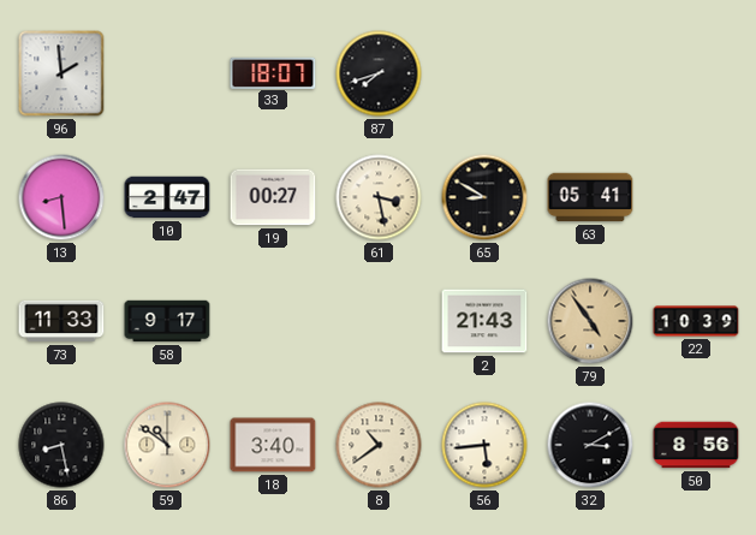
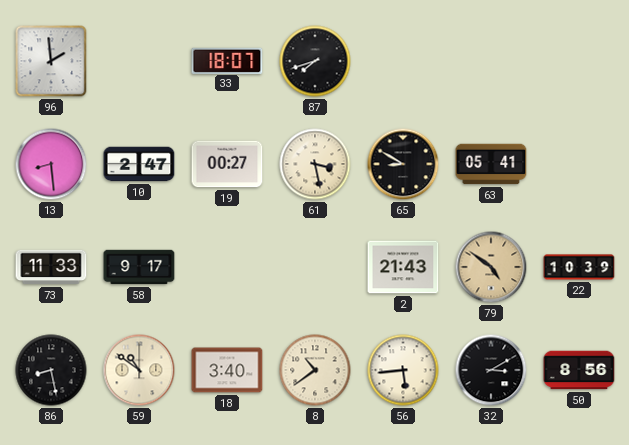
79: 4:54 -> 4:51 (491, 267)
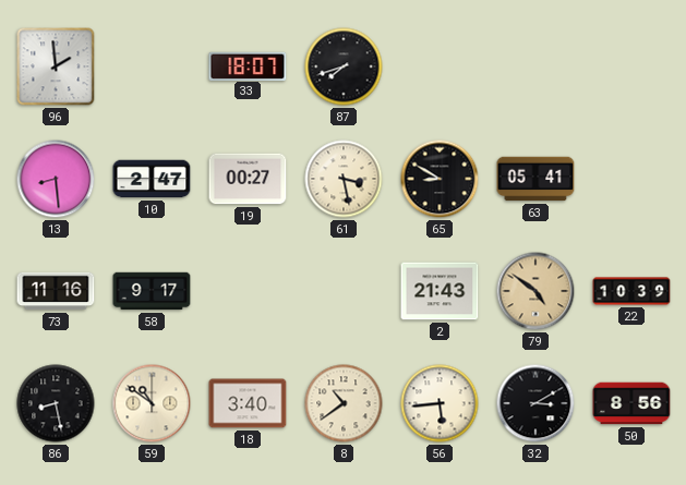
73: 11:33 -> 11:16 (56, 291)
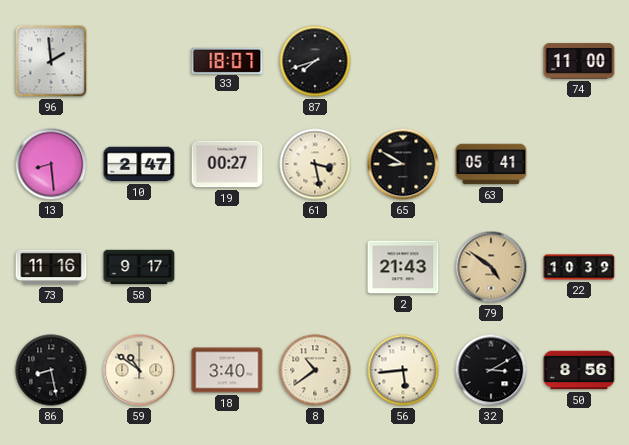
74: none -> 11:00 (579, 61)
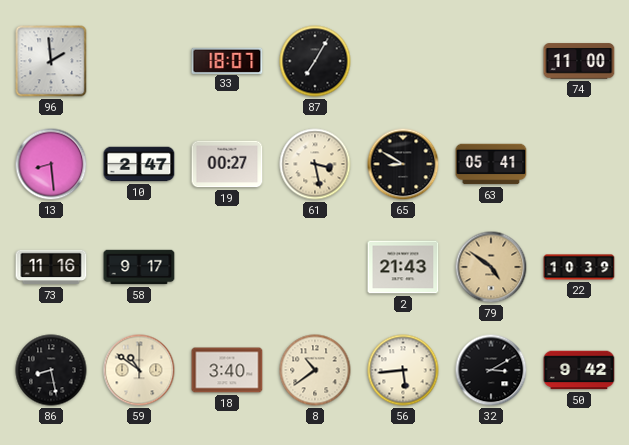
87: 7:42 -> 7:05 (315, 61)
50: 8:56 -> 9:42 (579, 370)
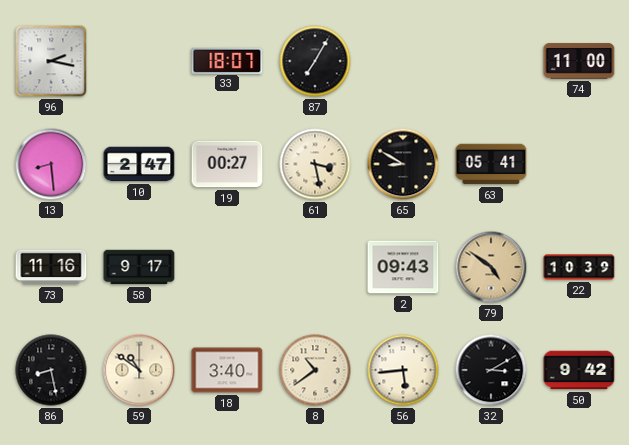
96: 1:59 -> 2:17 (51, 61)
2: 21:43 -> 09:43 (403, 267)
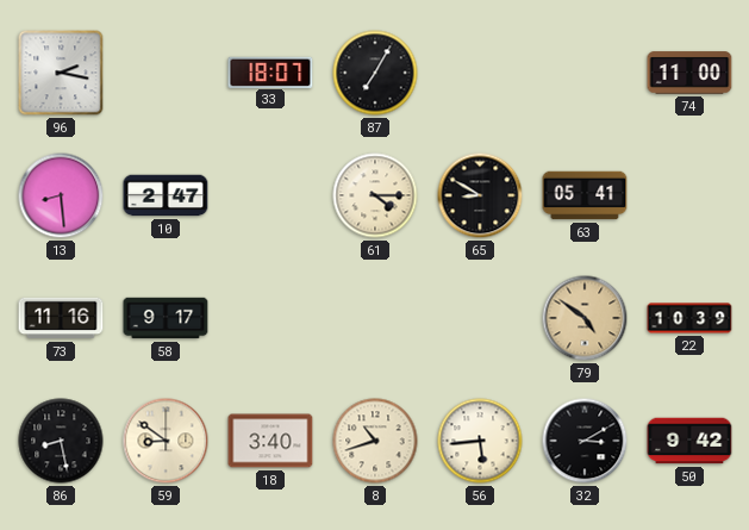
19: 00:27 -> none (227, 164)
61: 3:28 -> 4:15 (375, 195)
2: 09:43 -> none (403, 267)
59: 10:51 -> 8:51 (166, 441)
8: 10:39 -> 10:42 (375, 441)
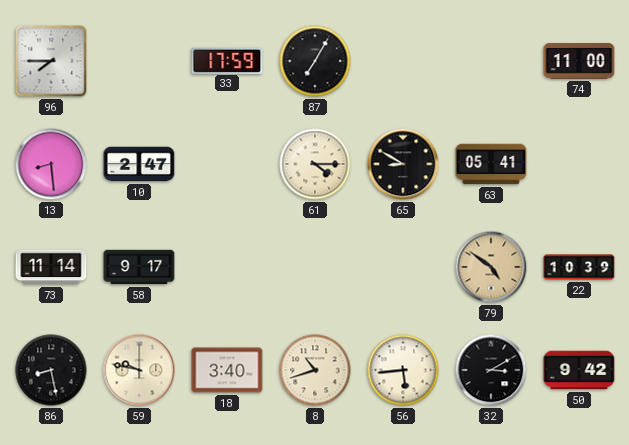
96: 2:17 -> 7:45 (51, 61)
33: 18:07 -> 17:59 (227, 60)
73: 11:16 -> 11:14 (51, 267)
59: 8:51 -> 9:47 (139, 370)
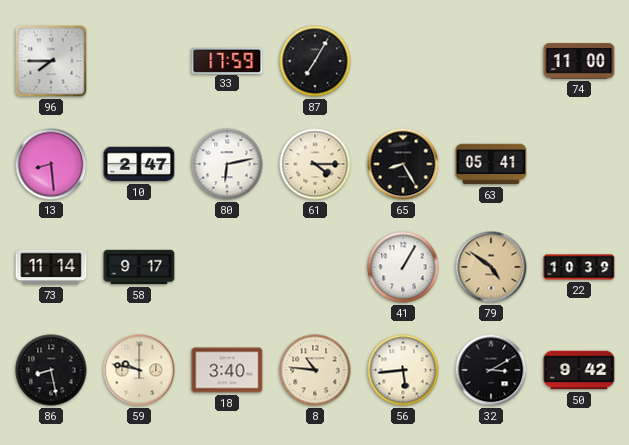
80: none -> 6:13 (227, 164)
65: 8:50 -> 8:25 (403, 164)
41: none -> 1:05 (403, 267)
8: 10:42 -> 10:46 (315, 370)
